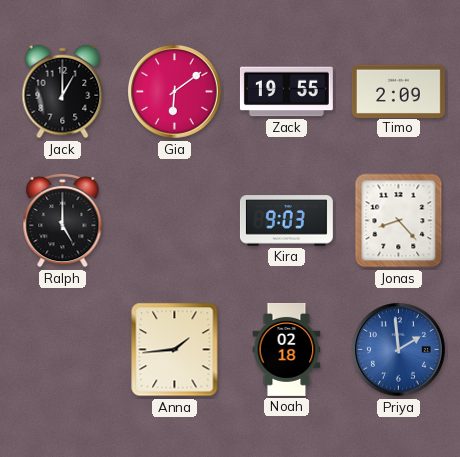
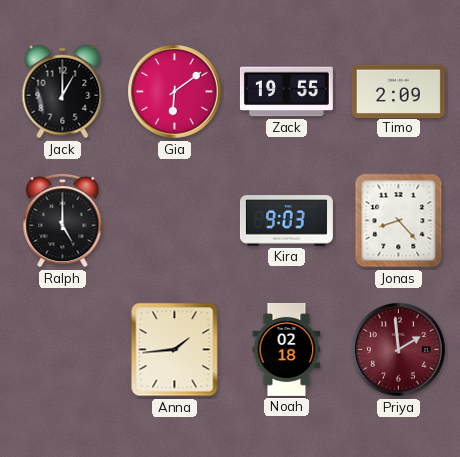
Priya dial: blue -> burgundy (399, 350)
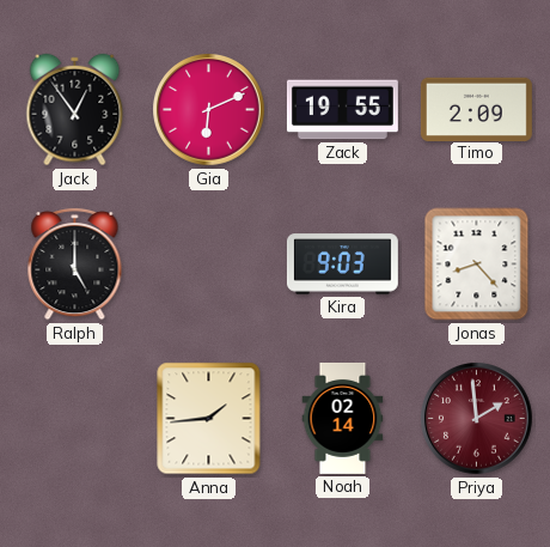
Jack: 1:00 -> 12:54 (75, 110)
Gia: 6:09 -> 6:11 (209, 110)
Noah: 02:18 -> 02:14 (343, 418)
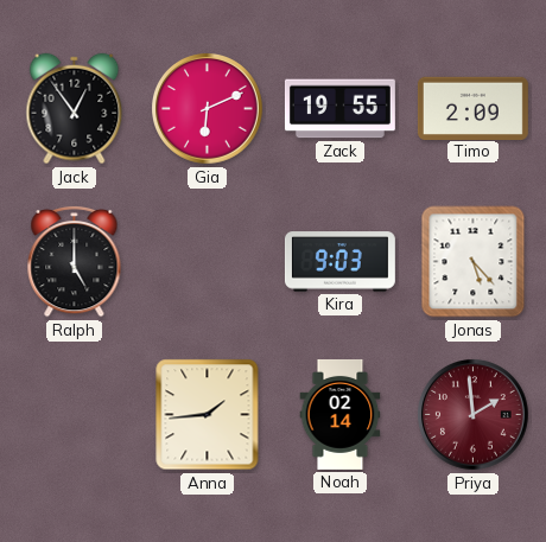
Jonas: 8:23 -> 5:23 (474, 262)
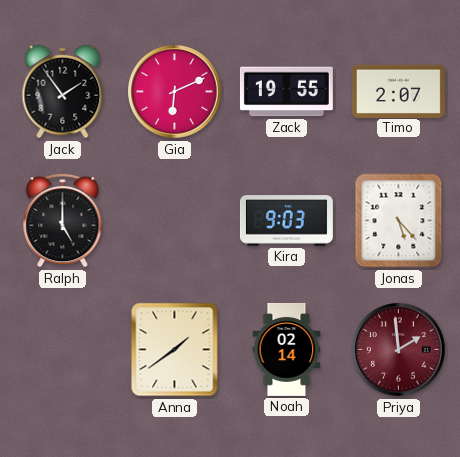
Jack: 12:54 -> 1:54 (63, 92)
Timo: 2:09 -> 2:07 (398, 91)
Anna: 1:44 -> 1:39 (175, 350)
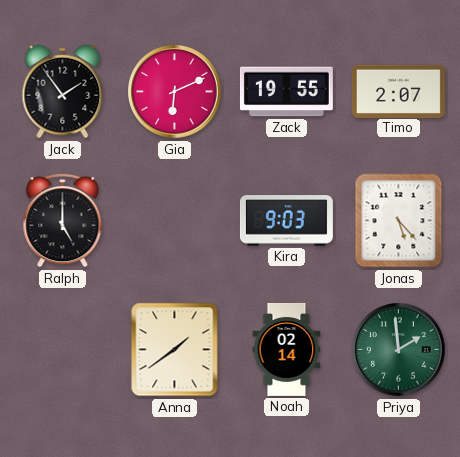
Priya dial: burgundy -> green (399, 350)
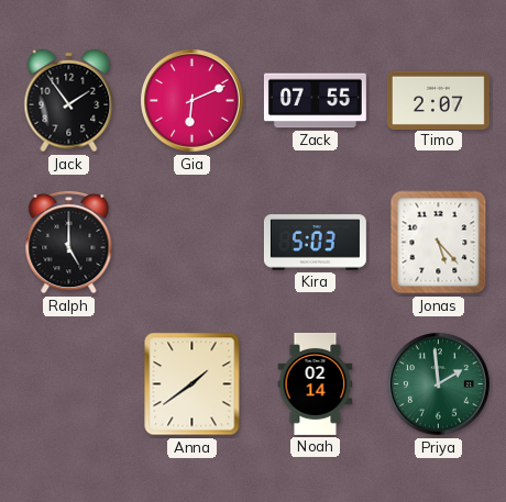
Zack: 19:55 -> 07:55 (315, 101)
Kira: 9:03 -> 5:03 (315, 243)
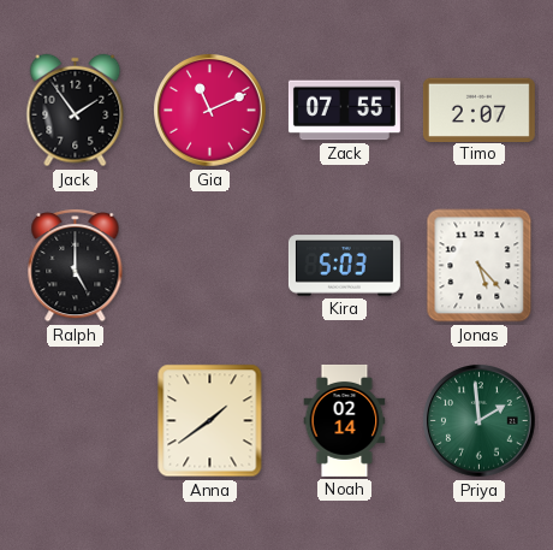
Gia: 6:11 -> 11:11 (210, 111)
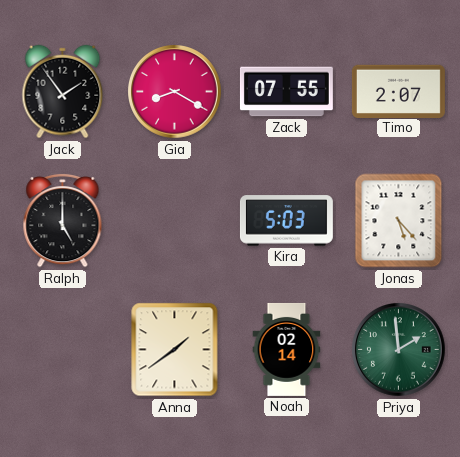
Gia: 11:11 -> 8:20 (175, 92)
